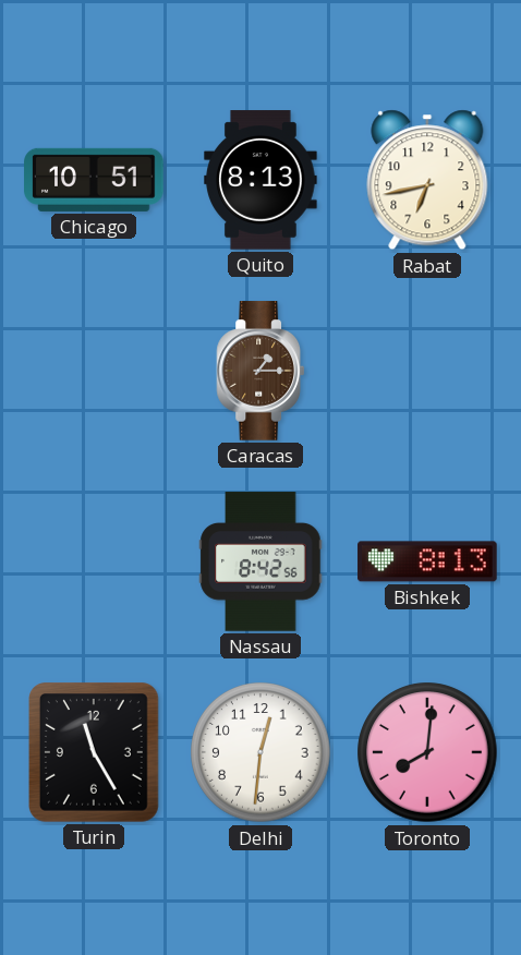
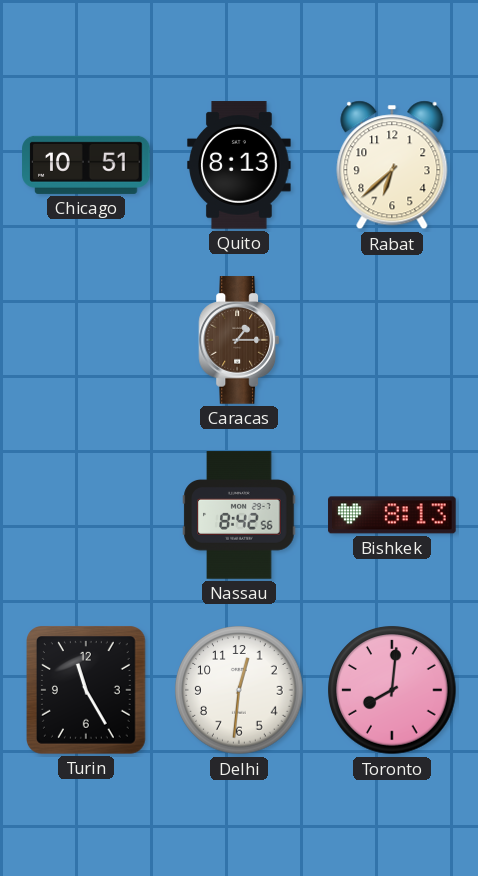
Rabat: 6:43 -> 6:38 (392, 165)
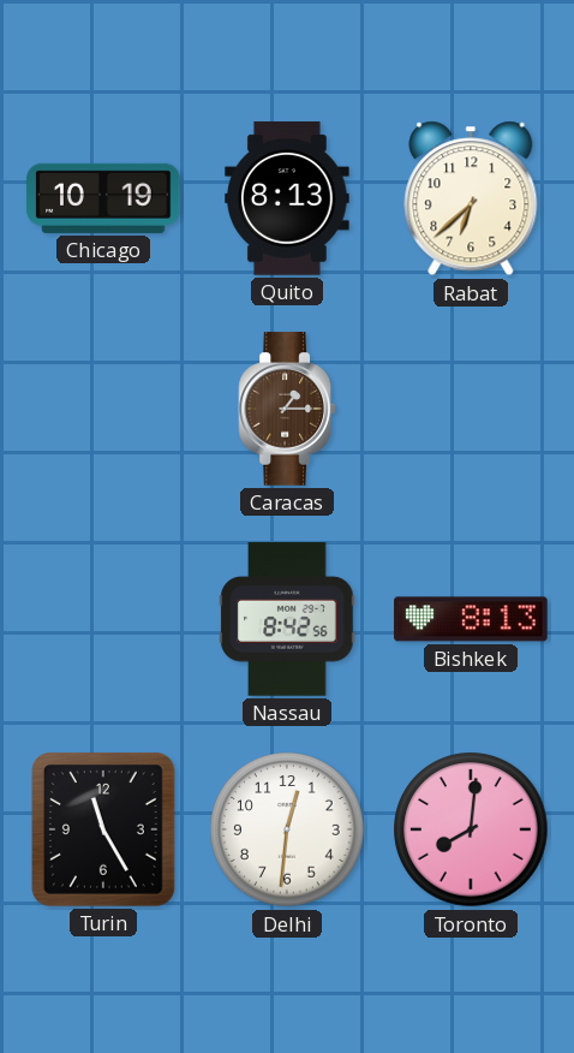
Chicago: 10:51 -> 10:19 (103, 198)
